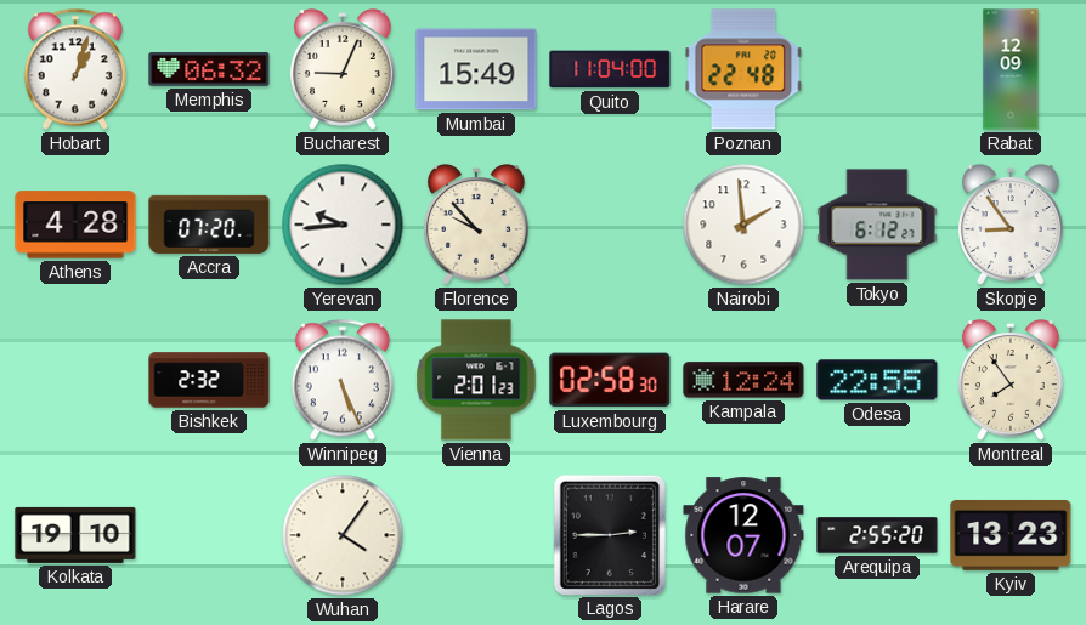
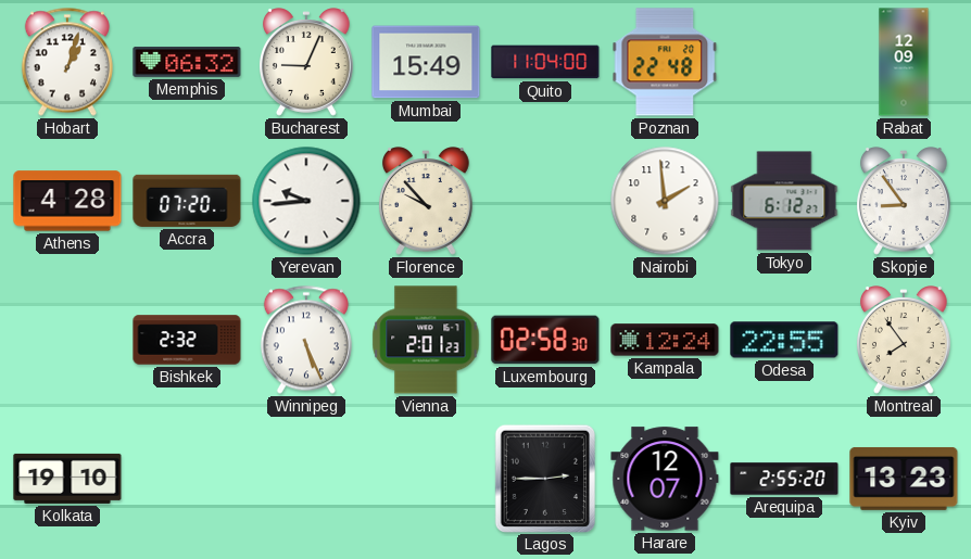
Wuhan: 4:06 -> none (343, 535)
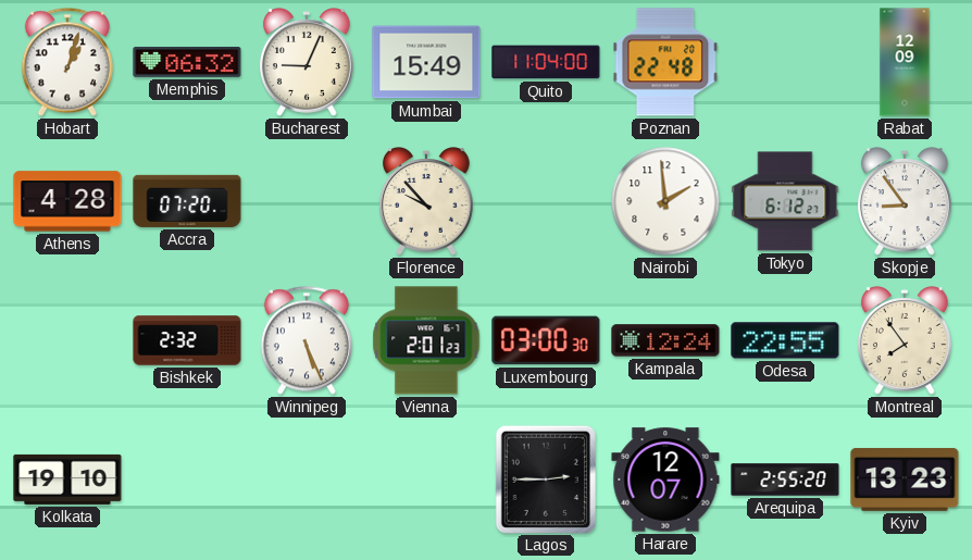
Yerevan: 9:44 -> none (306, 201)
Luxembourg: 02:58 -> 03:00 (546, 340)
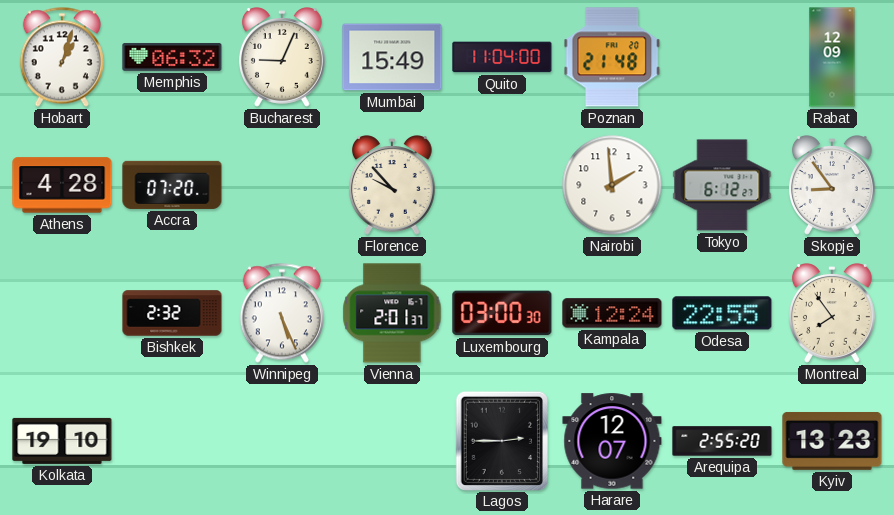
Poznan: 22:48 -> 21:48 (612, 57)
Vienna: 2:01:23 -> 2:01:37 (392, 313)
